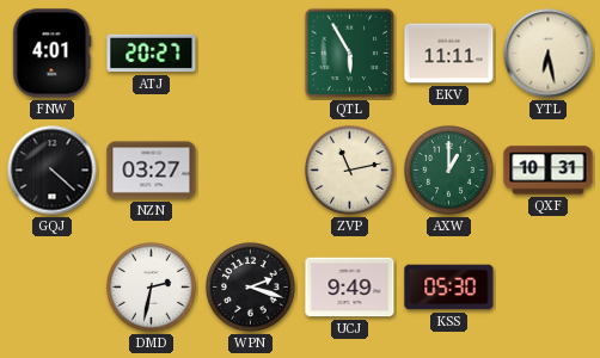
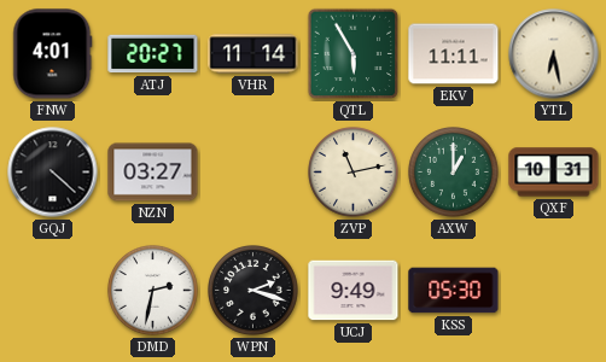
VHR: none -> 11:14 (254, 54)
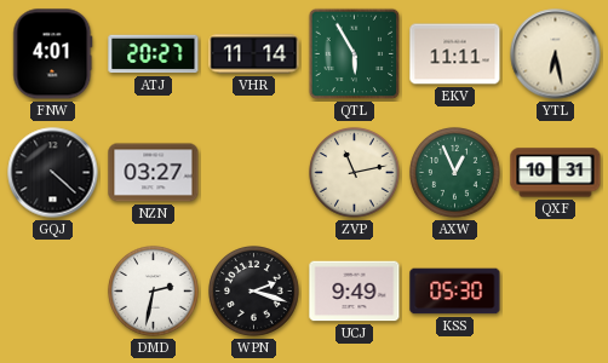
AXW: 1:00 -> 12:56 (455, 173)
